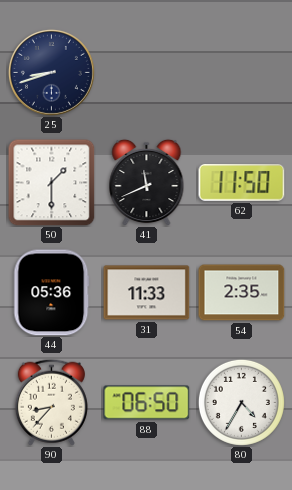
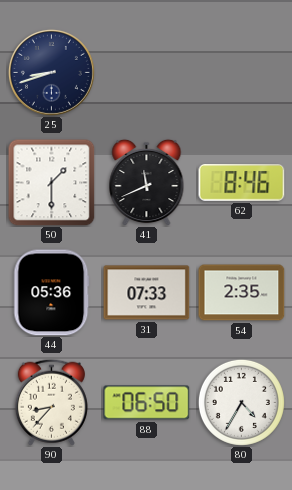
62: 11:50 -> 8:46 (242, 183)
31: 11:33 -> 07:33 (147, 293)
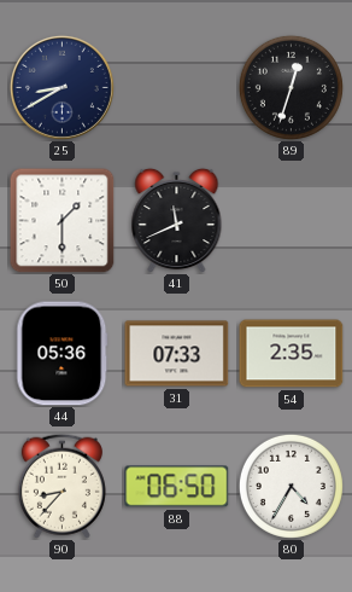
25: 8:42 -> 8:40 (61, 87)
89: none -> 12:33 (291, 87)
62: 8:46 -> none (242, 183)
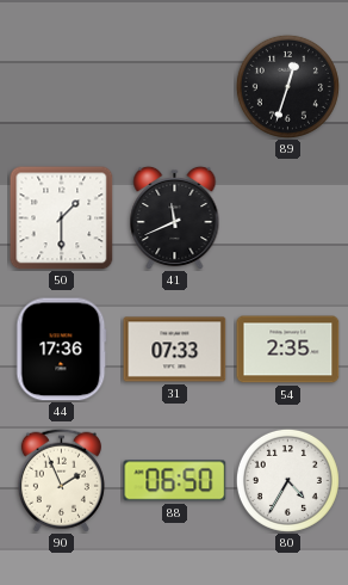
25: 8:40 -> none (61, 87)
44: 05:36 -> 17:36 (62, 350)
90: 8:37 -> 1:56 (61, 480)
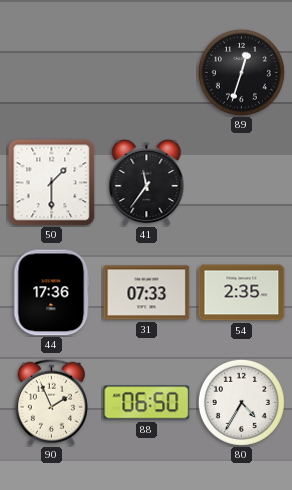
41: 11:41 -> 11:36 (147, 182)
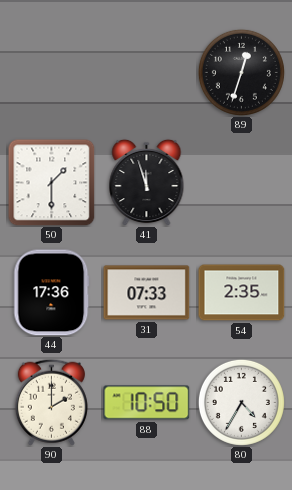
41: 11:36 -> 11:57 (147, 182)
90: 1:56 -> 2:00 (51, 402)
88: 06:50 -> 10:50 (147, 403)
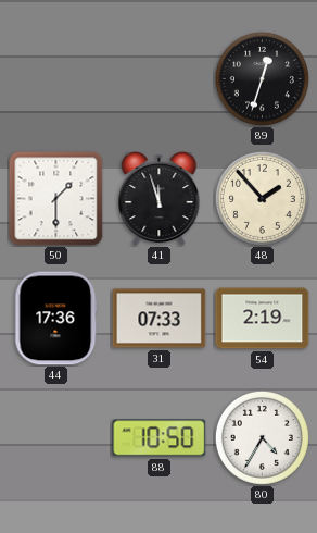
48: none -> 1:53 (262, 198)
54: 2:35 -> 2:19 (263, 319)
90: 2:00 -> none (51, 402)
